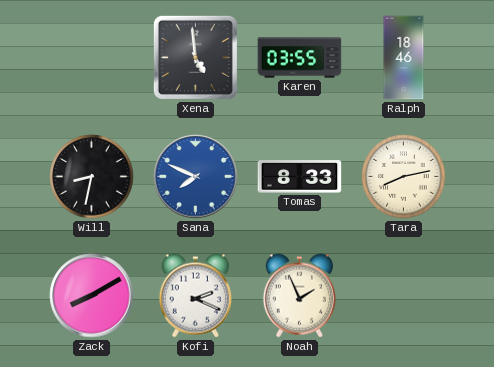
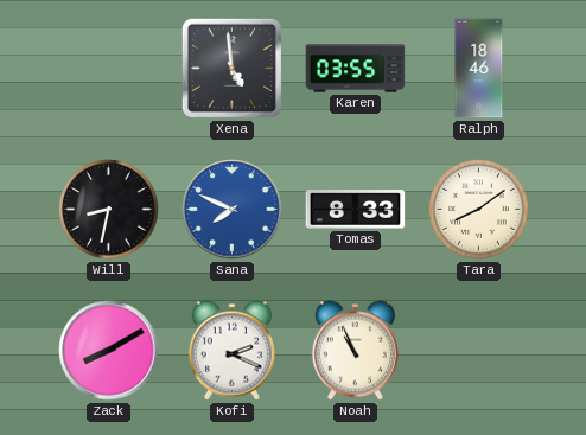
Tara: 8:13 -> 8:09 (479, 210)
Noah: 1:56 -> 10:56 (355, 351)
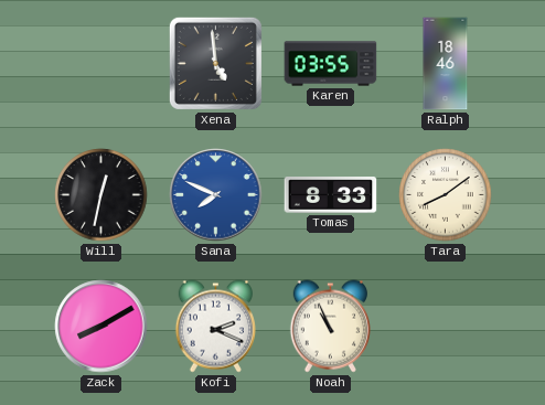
Will: 8:32 -> 12:32 (101, 195)
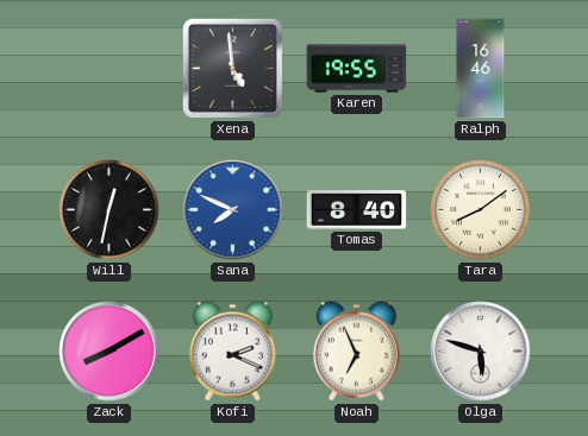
Karen: 03:55 -> 19:55 (357, 69)
Ralph: 18:46 -> 16:46 (481, 69)
Tomas: 8:33 -> 8:40 (357, 210)
Noah: 10:56 -> 6:56 (356, 352)
Olga: none -> 5:48 (481, 352)
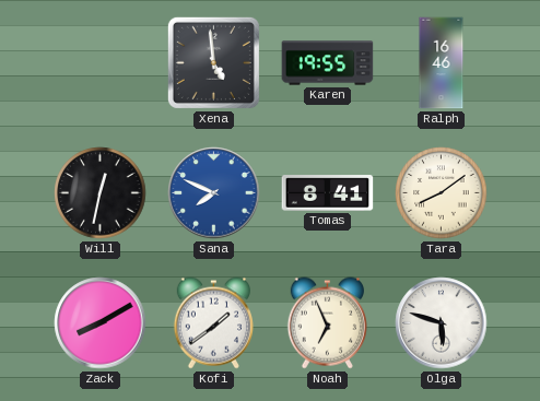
Tomas: 8:40 -> 8:41 (328, 193)
Kofi: 2:19 -> 1:39 (213, 323)
